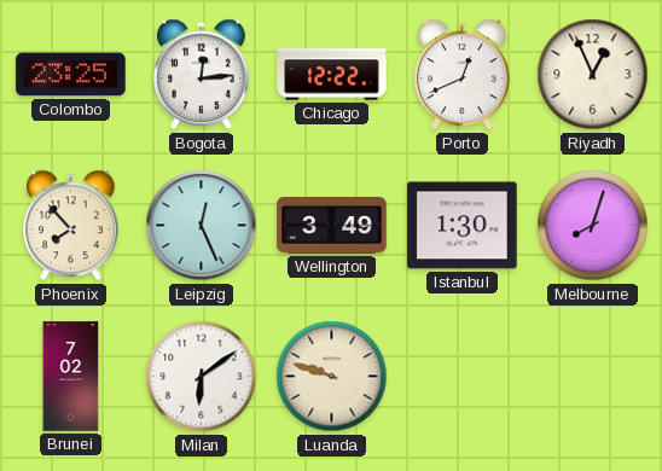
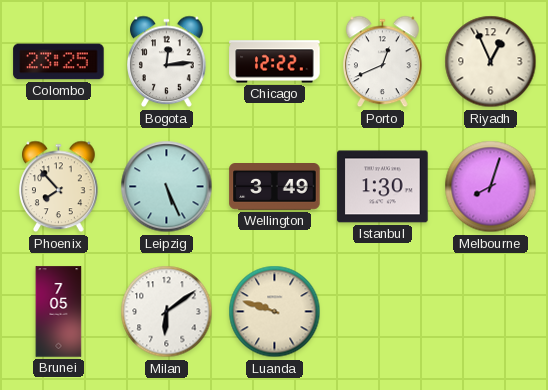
Leipzig: 12:26 -> 5:26 (167, 187)
Brunei: 7:02 -> 7:05 (59, 312)
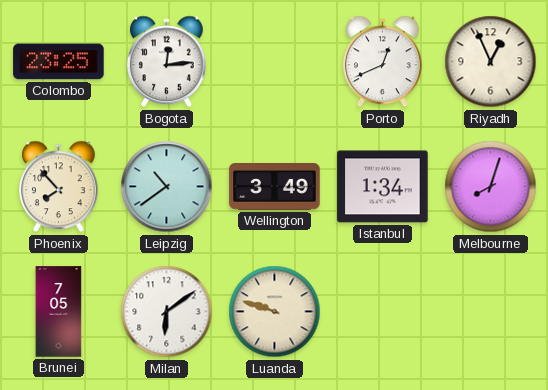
Chicago: 12:22 -> none (275, 62)
Leipzig: 5:26 -> 10:39 (167, 187)
Istanbul: 1:30 -> 1:34 (383, 187)
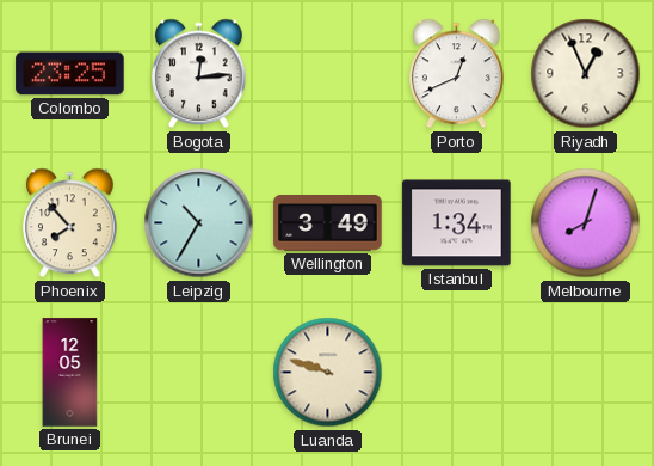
Leipzig: 10:39 -> 10:35 (199, 223)
Brunei: 7:05 -> 12:05 (70, 373)
Milan: 6:09 -> none (167, 312)
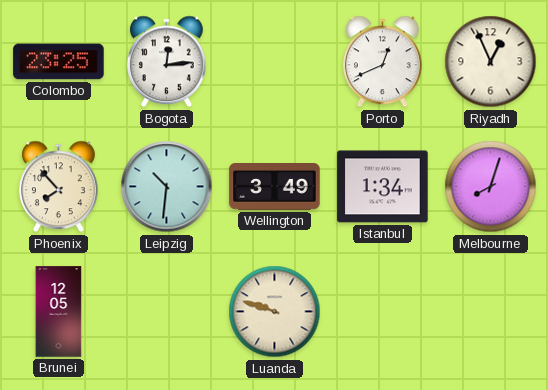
Leipzig: 10:35 -> 10:31 (167, 187)
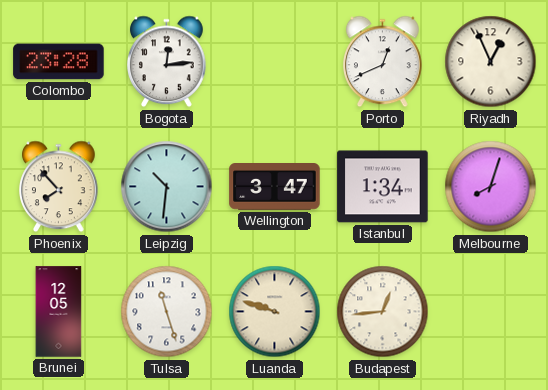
Colombo: 23:25 -> 23:28 (59, 62)
Wellington: 3:49 -> 3:47 (275, 187)
Tulsa: none -> 11:27 (167, 312)
Budapest: none -> 12:44 (383, 312)
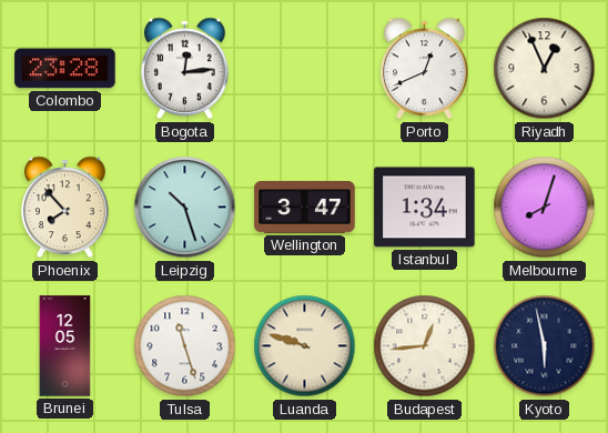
Leipzig: 10:31 -> 10:27 (185, 208)
Kyoto: none -> 5:58 (545, 346)
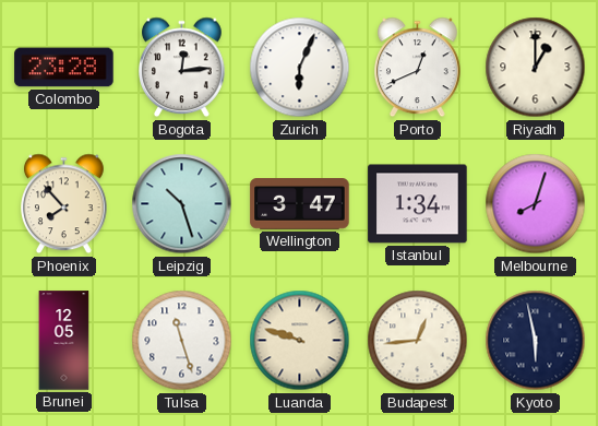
Zurich: none -> 6:04 (300, 68)
Riyadh: 12:56 -> 1:00 (536, 68)
